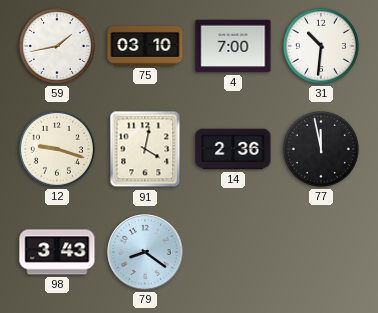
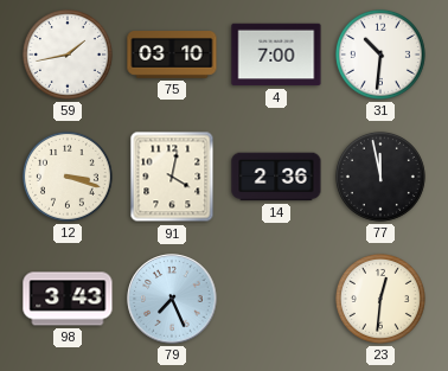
12: 9:18 -> 3:18 (68, 177)
79: 8:21 -> 7:26 (172, 299)
23: none -> 12:31 (380, 299)
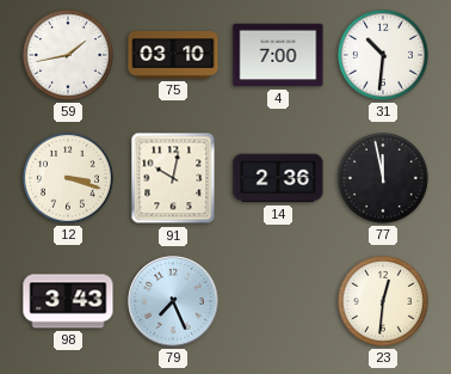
91: 4:02 -> 10:02 (173, 178)
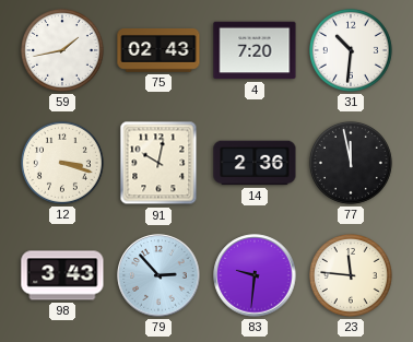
75: 03:10 -> 02:43 (158, 51)
4: 7:00 -> 7:20 (255, 50)
79: 7:26 -> 2:53 (158, 275)
83: none -> 9:31 (255, 275)
23: 12:31 -> 11:46 (351, 275)
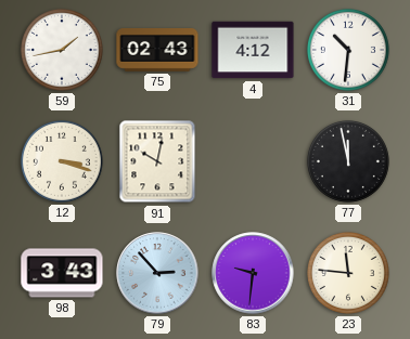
4: 7:20 -> 4:12 (253, 50)
14: 2:36 -> none (255, 163)
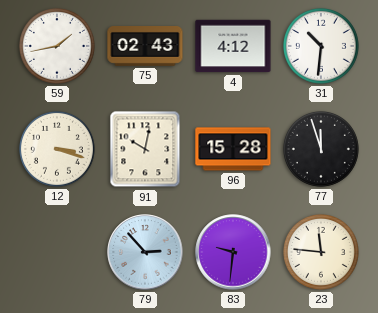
96: none -> 15:28 (233, 149)
77: 11:58 -> 11:57 (321, 149)
98: 3:43 -> none (62, 273)
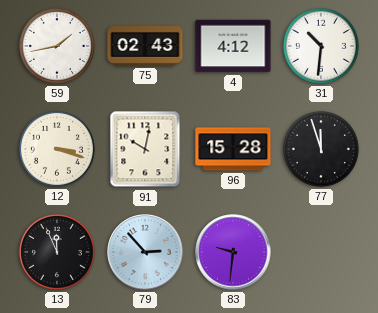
13: none -> 11:56 (57, 252)
23: 11:46 -> none (321, 252)
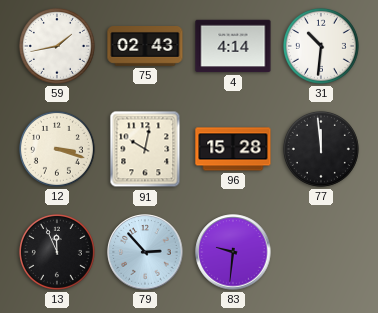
4: 4:12 -> 4:14 (233, 46)
77: 11:57 -> 11:59 (321, 149)
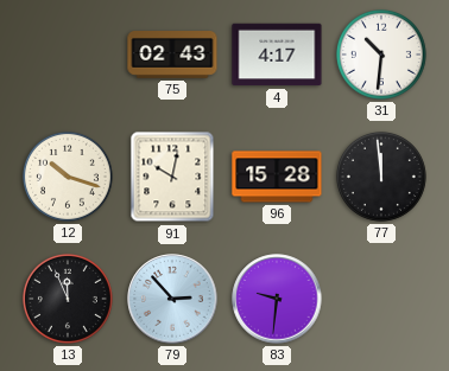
59: 1:43 -> none (57, 46)
4: 4:14 -> 4:17 (277, 55)
12: 3:18 -> 10:18 (68, 177)
